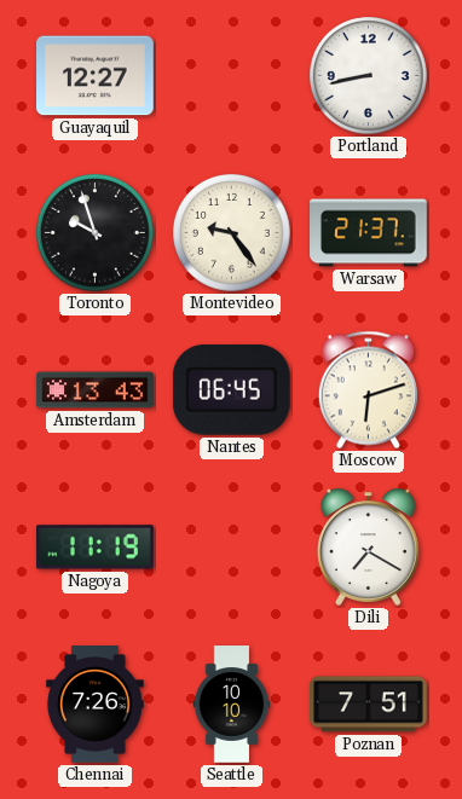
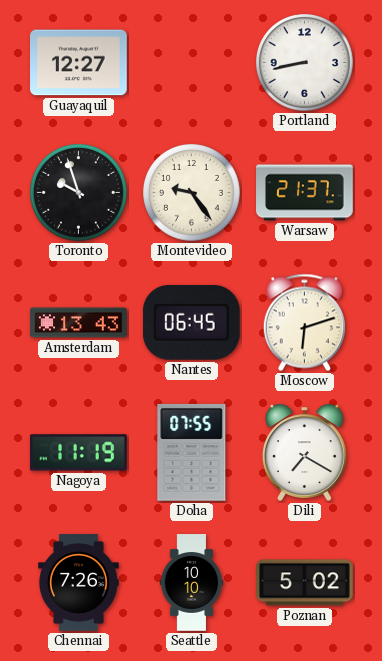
Doha: none -> 07:55 (192, 452)
Poznan: 7:51 -> 5:02 (305, 583)
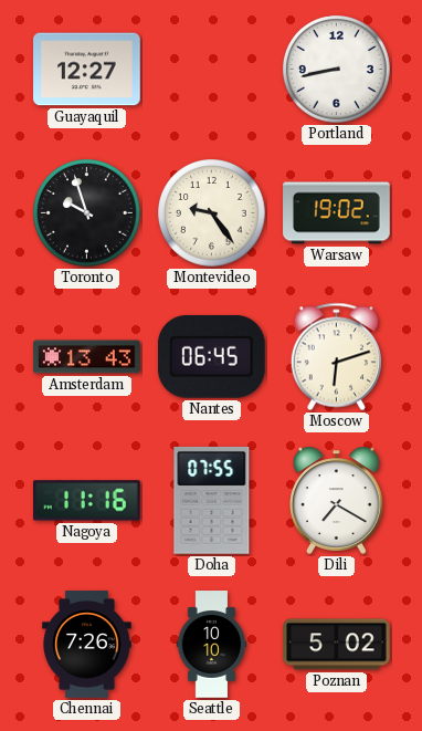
Warsaw: 21:37 -> 19:02 (337, 213)
Nagoya: 11:19 -> 11:16 (87, 501)
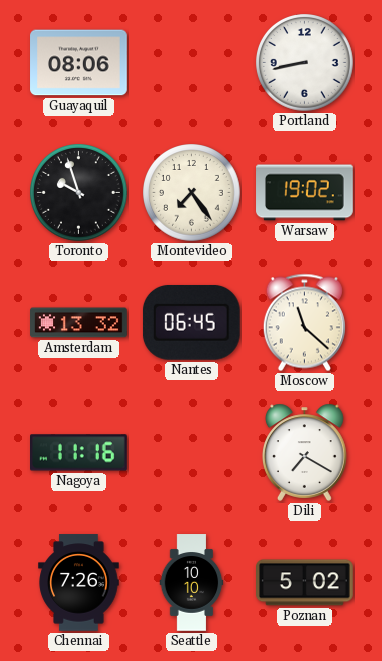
Guayaquil: 12:27 -> 08:06 (79, 63)
Montevideo: 9:24 -> 7:24 (192, 193)
Amsterdam: 13:43 -> 13:32 (79, 323)
Moscow: 6:12 -> 11:22 (304, 323)
Doha: 07:55 -> none (212, 500)
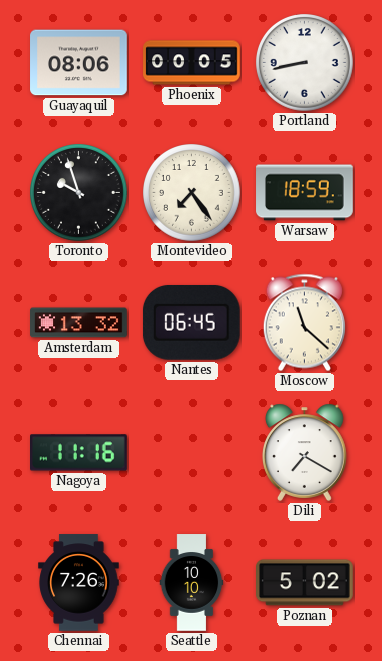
Phoenix: none -> 00:05 (192, 63)
Warsaw: 19:02 -> 18:59 (305, 193)
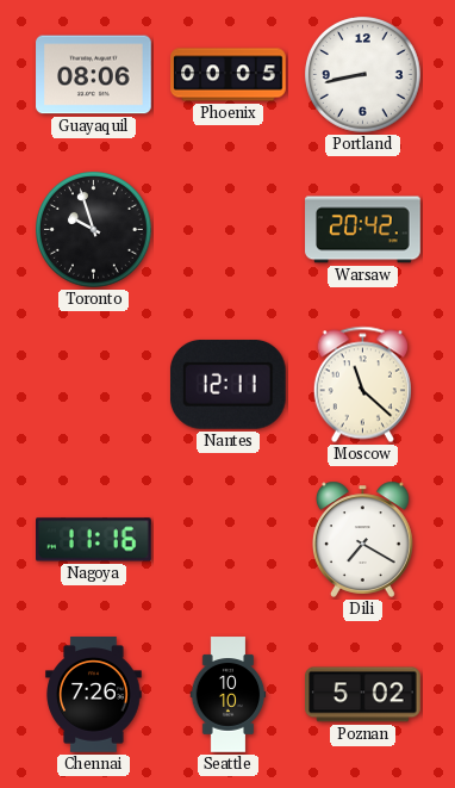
Montevideo: 7:24 -> none (192, 193)
Warsaw: 18:59 -> 20:42 (363, 230)
Amsterdam: 13:32 -> none (79, 323)
Nantes: 06:45 -> 12:11 (227, 384)
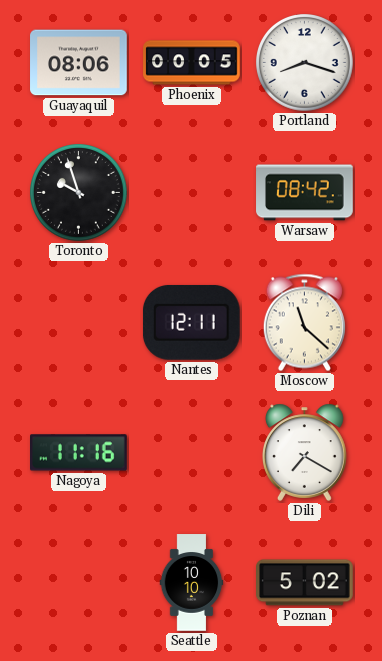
Portland: 8:43 -> 8:18 (305, 63)
Warsaw: 20:42 -> 08:42 (305, 193)
Chennai: 7:26 -> none (94, 695)
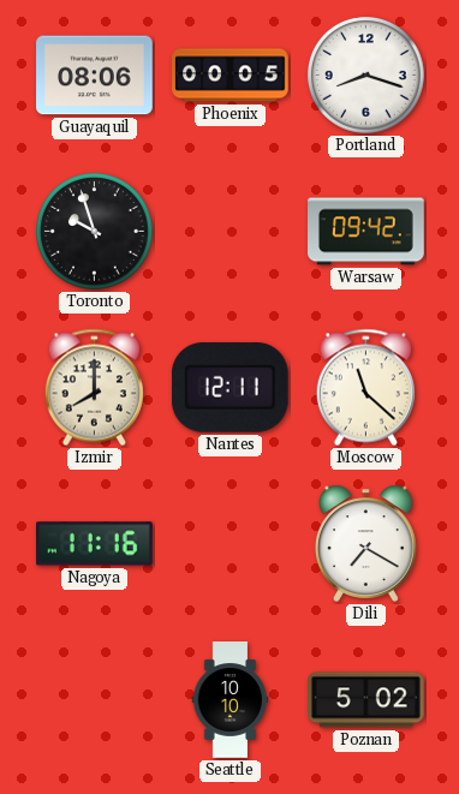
Warsaw: 08:42 -> 09:42 (366, 232)
Izmir: none -> 8:00 (94, 388)
